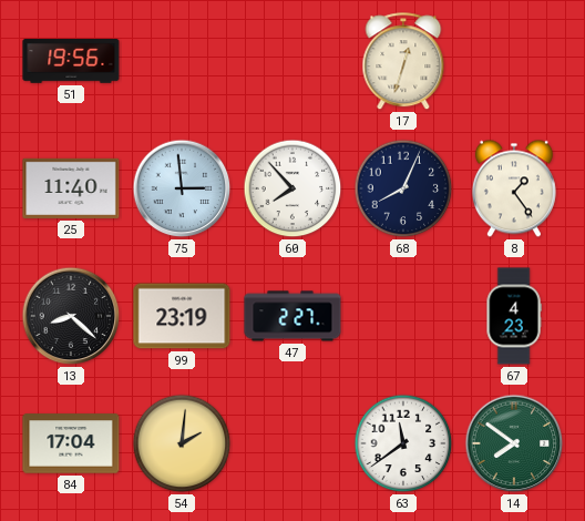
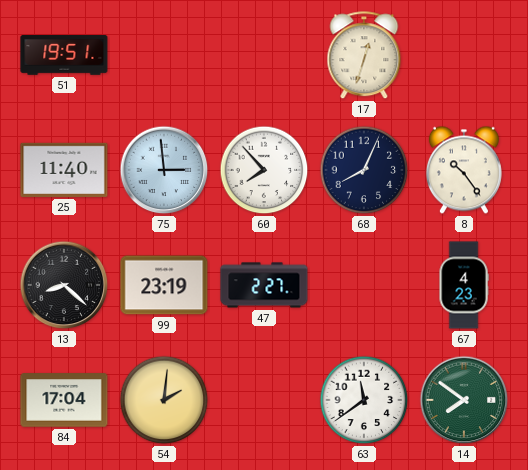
51: 19:56 -> 19:51 (64, 55)
8: 1:24 -> 10:24 (464, 170)
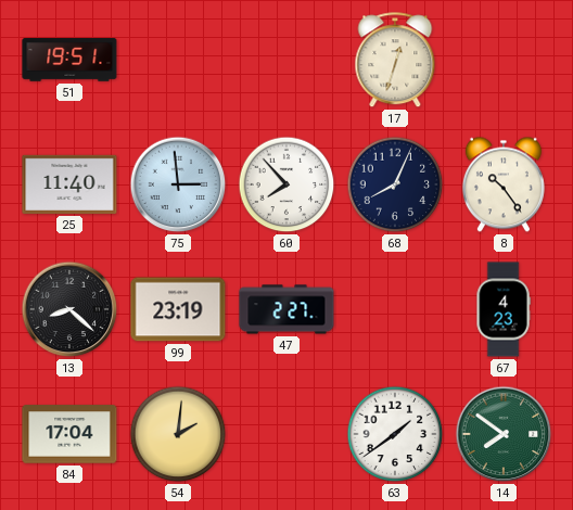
63: 11:39 -> 1:39 (395, 434)
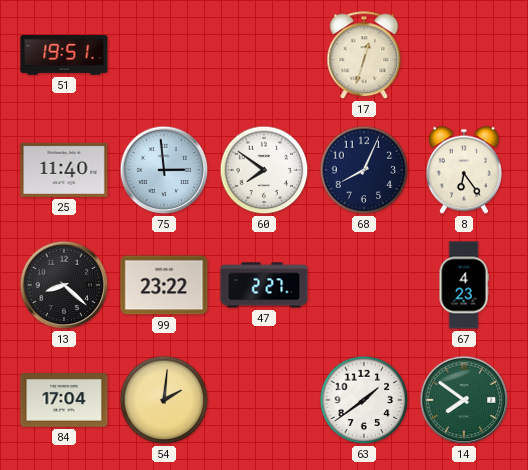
60: 7:53 -> 7:51 (264, 170)
8: 10:24 -> 6:24 (464, 170)
99: 23:19 -> 23:22 (164, 285)
